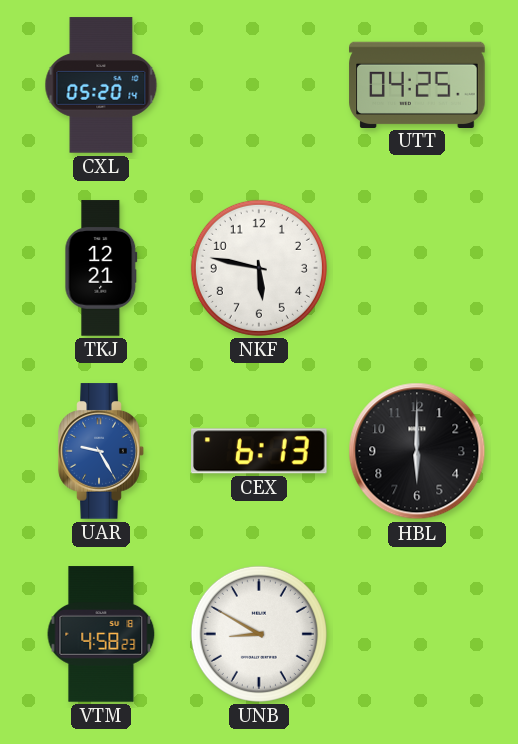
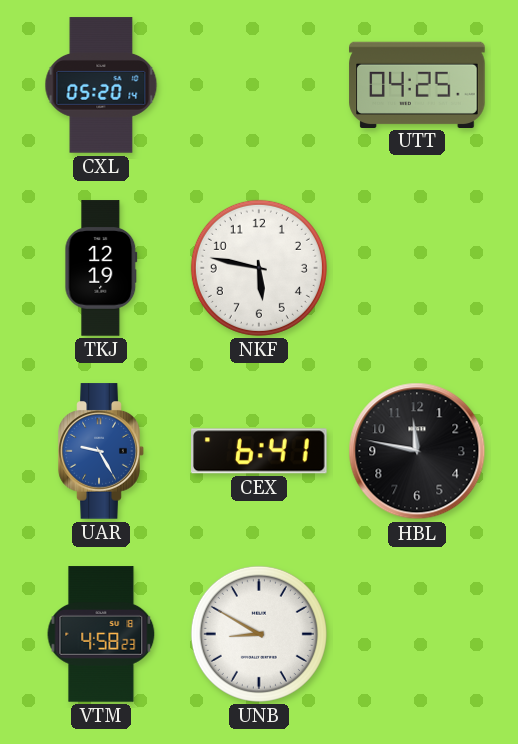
TKJ: 12:21 -> 12:19 (101, 268)
CEX: 6:13 -> 6:41 (259, 451)
HBL: 6:00 -> 11:47 (417, 451)
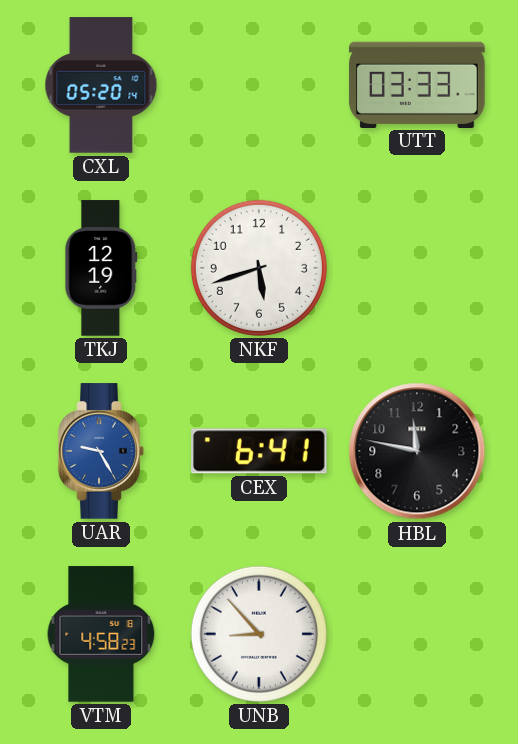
UTT: 04:25 -> 03:33 (417, 84)
NKF: 5:47 -> 5:42 (259, 268)
UNB: 8:50 -> 8:53 (259, 634)
